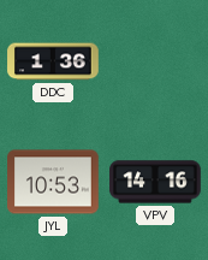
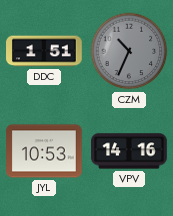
DDC: 1:36 -> 1:51 (44, 51)
CZM: none -> 10:34 (129, 51)
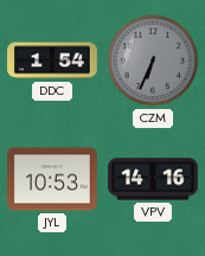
DDC: 1:51 -> 1:54 (52, 60)
CZM: 10:34 -> 6:34 (153, 60)
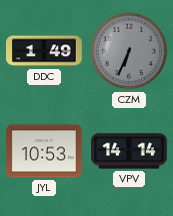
DDC: 1:54 -> 1:49 (44, 51)
VPV: 14:16 -> 14:14 (129, 151)
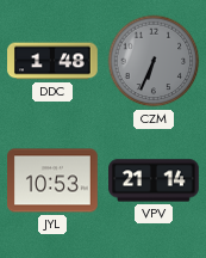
DDC: 1:49 -> 1:48 (52, 61)
VPV: 14:14 -> 21:14 (154, 180)
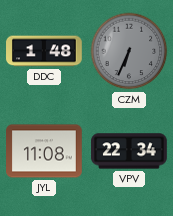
JYL: 10:53 -> 11:08 (44, 151)
VPV: 21:14 -> 22:34 (129, 151)
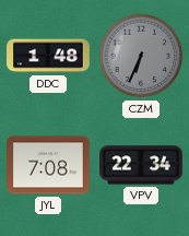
JYL: 11:08 -> 7:08 (48, 165)
